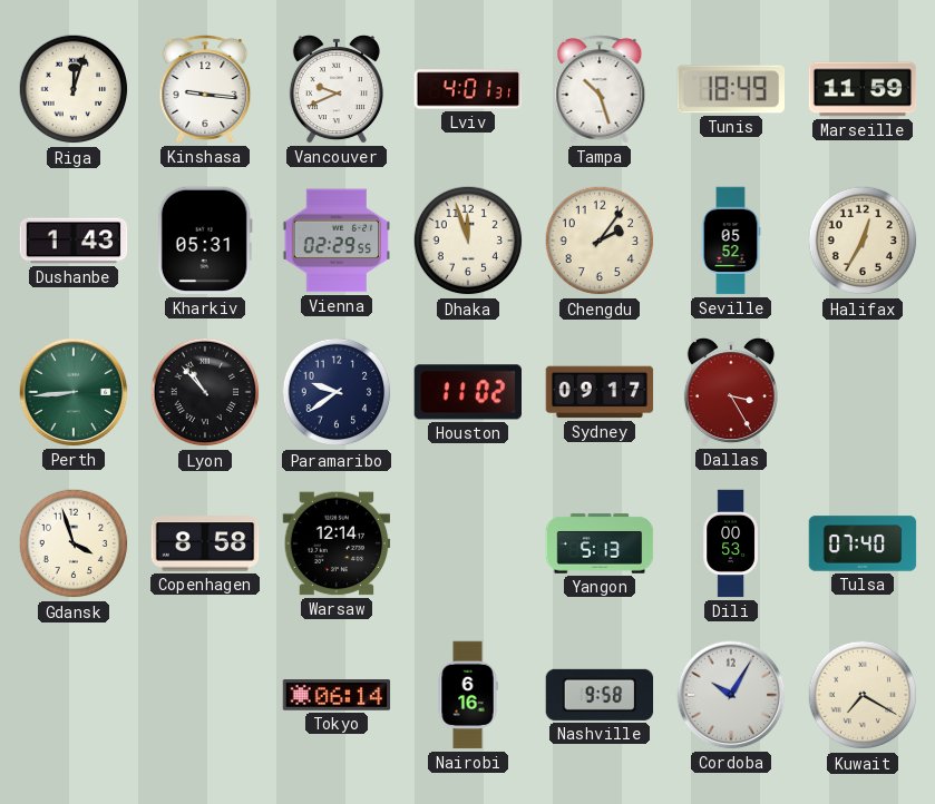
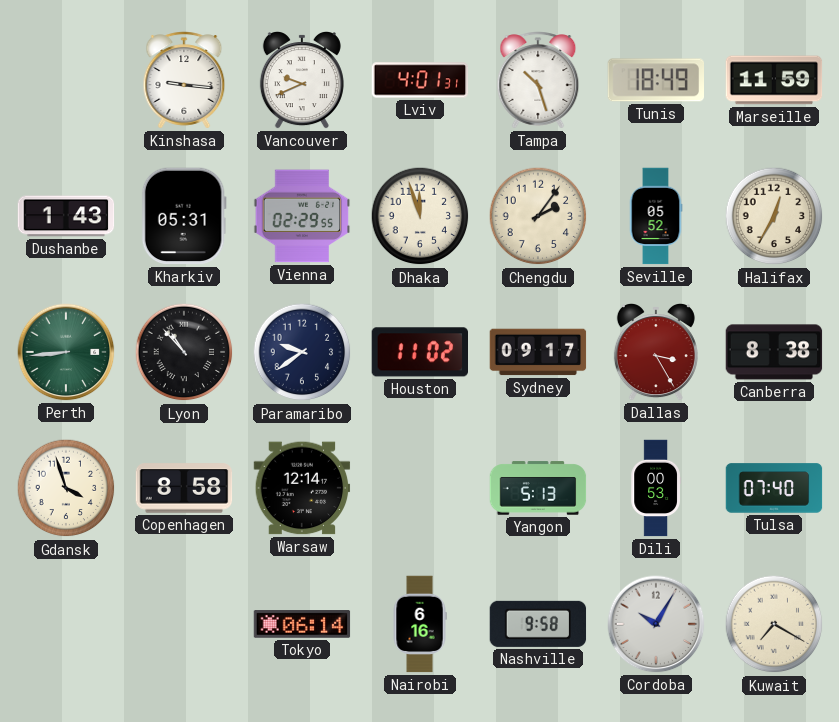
Riga: 12:03 -> none (74, 89)
Canberra: none -> 8:38 (774, 352)
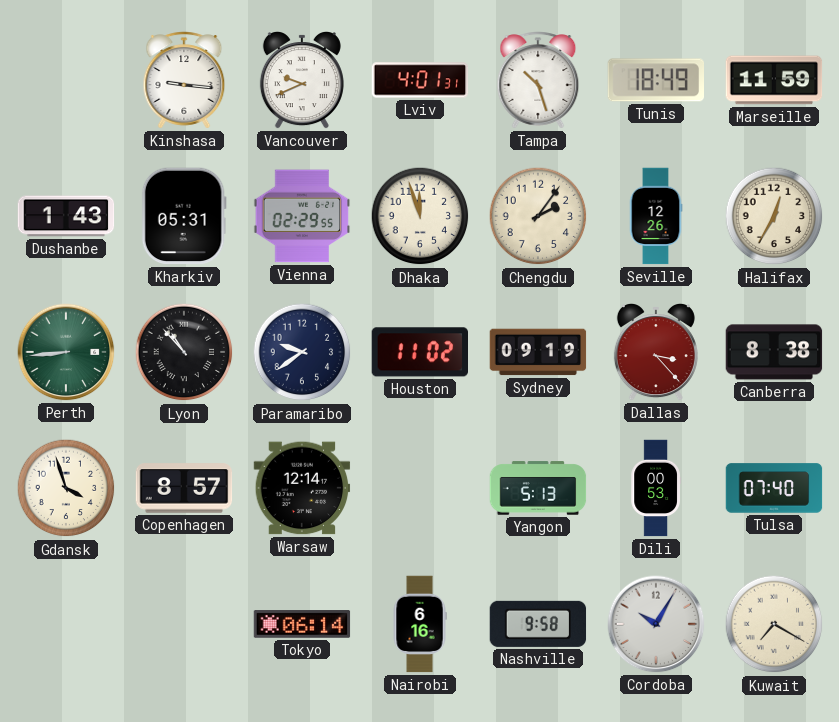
Seville: 05:52 -> 12:26 (656, 216)
Sydney: 09:17 -> 09:19 (538, 352)
Dallas: 3:25 -> 3:23 (656, 353)
Copenhagen: 8:58 -> 8:57 (184, 488)
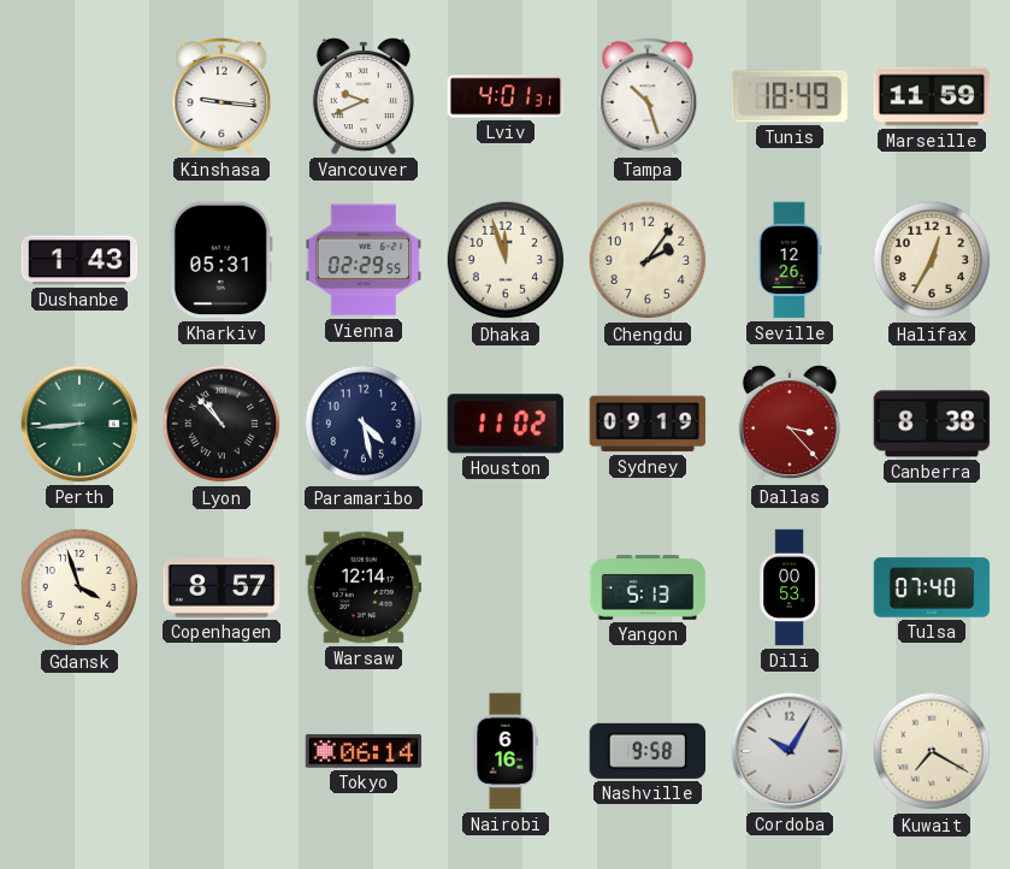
Paramaribo: 9:39 -> 4:28 (364, 424)
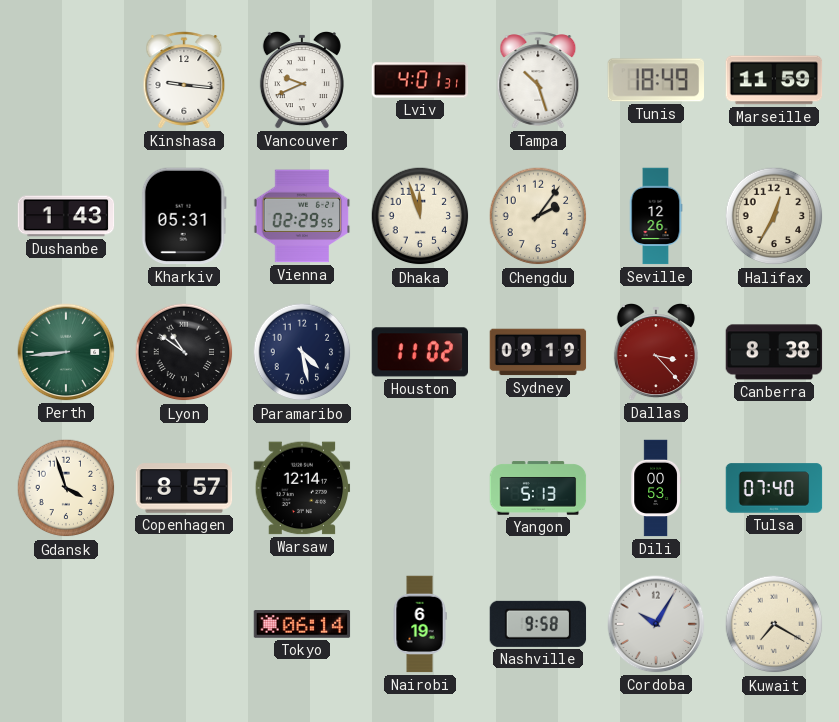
Lyon: 10:53 -> 10:51 (184, 352)
Nairobi: 6:16 -> 6:19 (420, 624)
